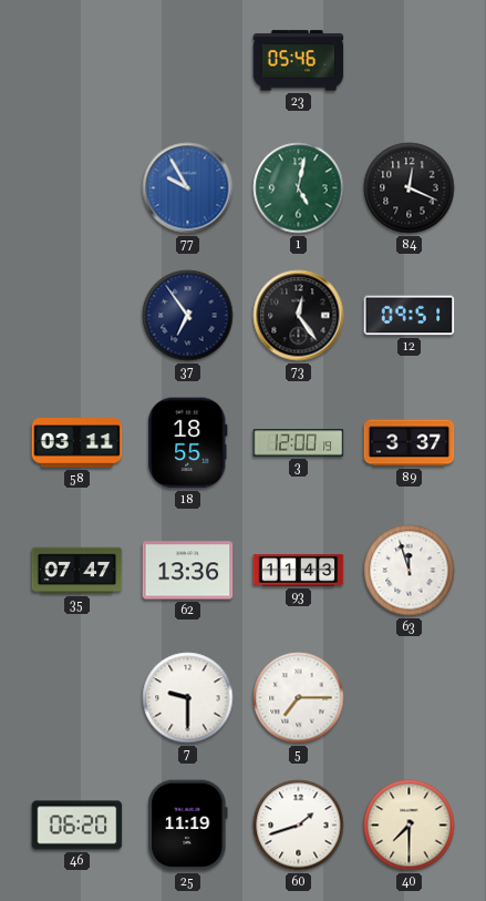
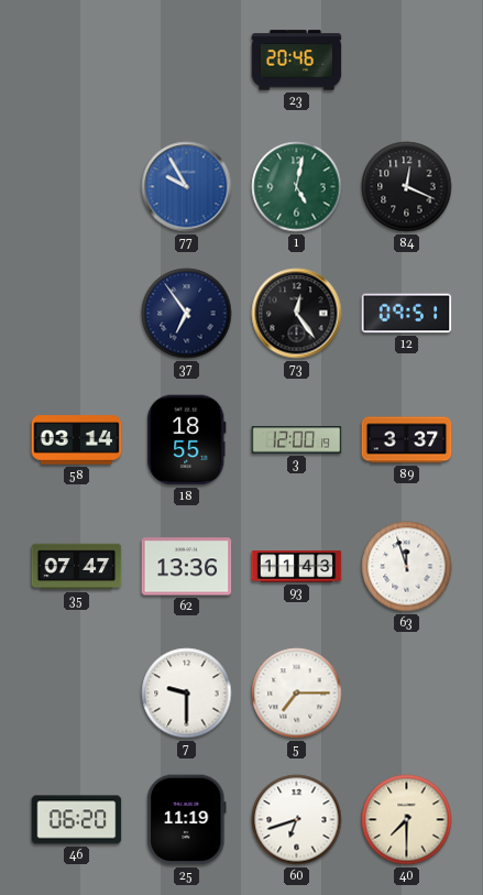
23: 05:46 -> 20:46 (297, 61)
58: 03:11 -> 03:14 (77, 440)
60: 1:42 -> 6:42 (297, 820)
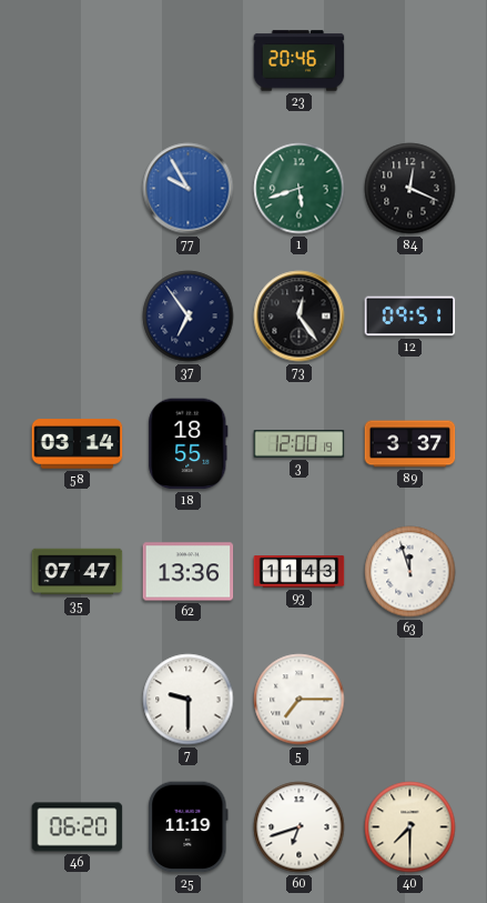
1: 5:02 -> 5:42 (300, 189)
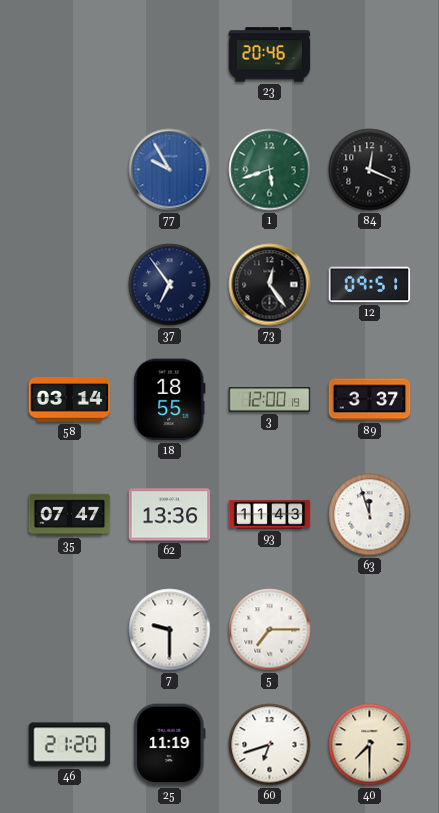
46: 06:20 -> 21:20 (70, 745)
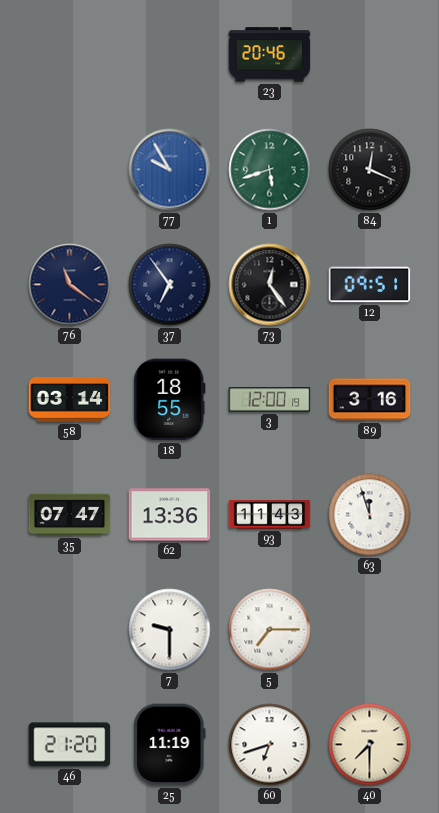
76: none -> 11:21 (70, 285)
89: 3:37 -> 3:16 (370, 400)
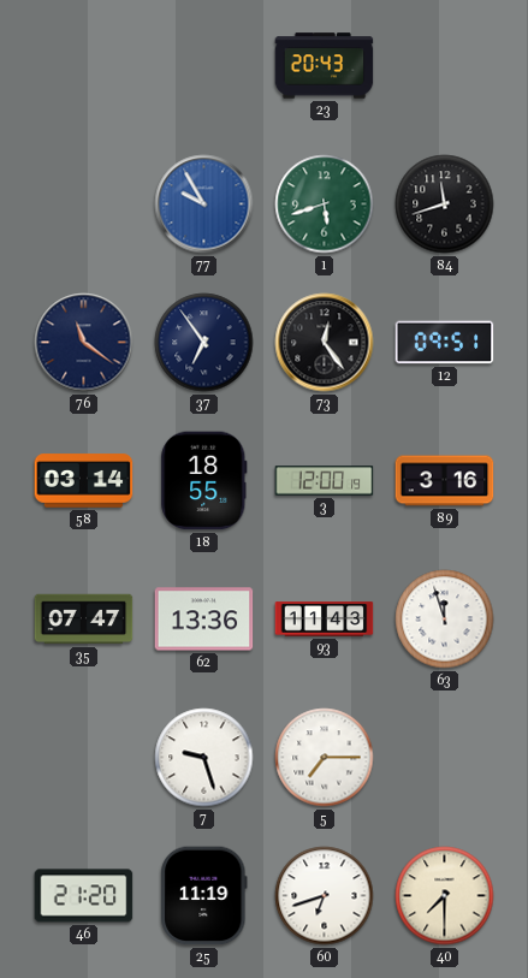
23: 20:46 -> 20:43 (325, 66)
84: 12:19 -> 11:42 (445, 205)
7: 9:30 -> 9:27 (204, 758)
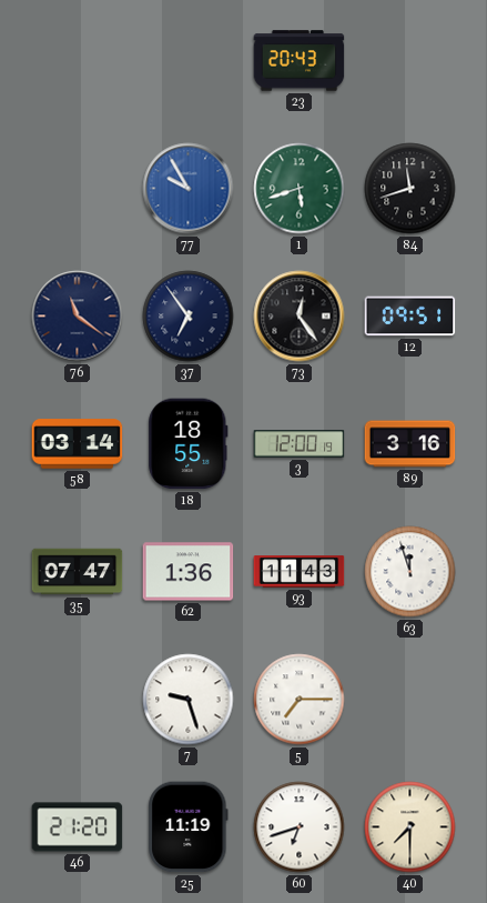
62: 13:36 -> 1:36 (189, 572)
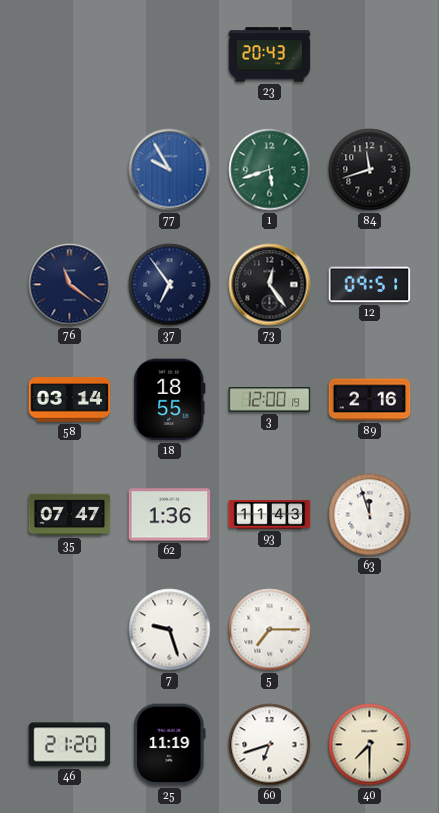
89: 3:16 -> 2:16 (370, 400)
